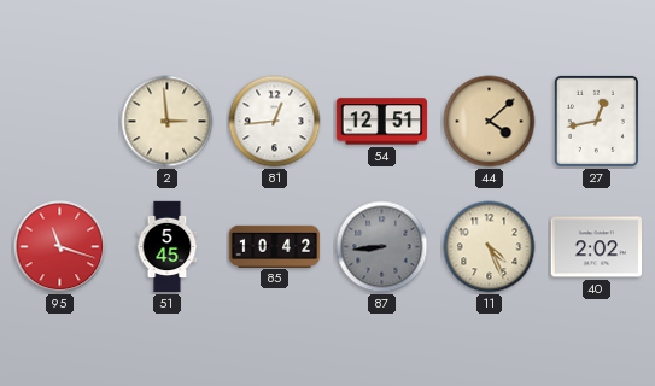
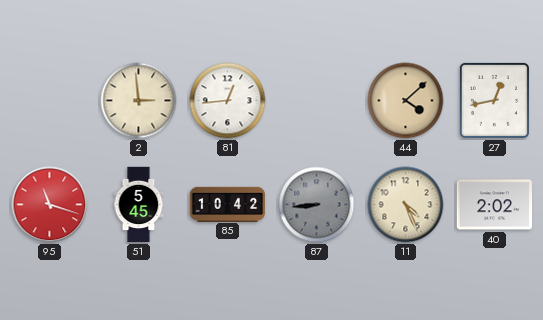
54: 12:51 -> none (382, 122)
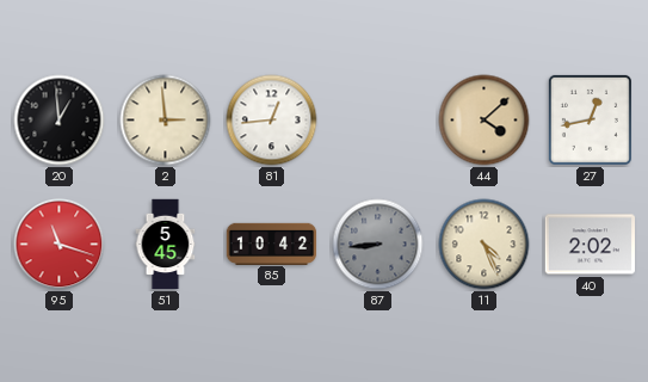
20: none -> 12:59 (60, 121)
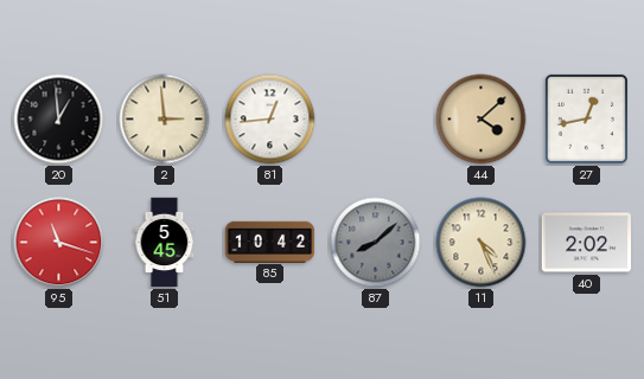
87: 8:44 -> 8:08 (376, 243)
